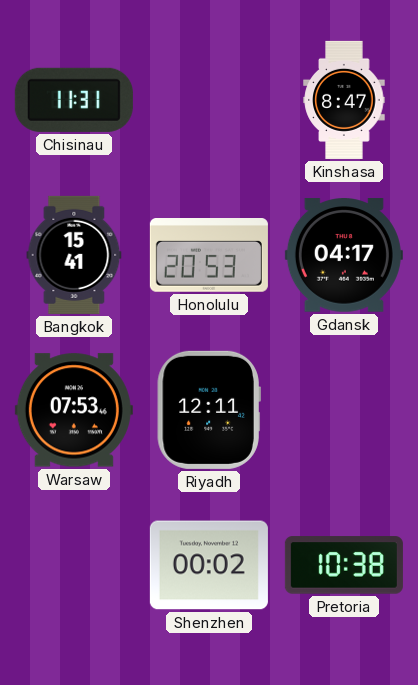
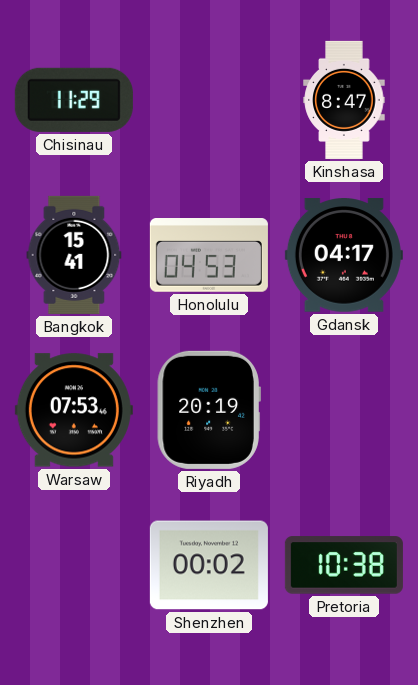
Chisinau: 11:31 -> 11:29 (74, 100)
Honolulu: 20:53 -> 04:53 (209, 256)
Riyadh: 12:11 -> 20:19 (209, 410)
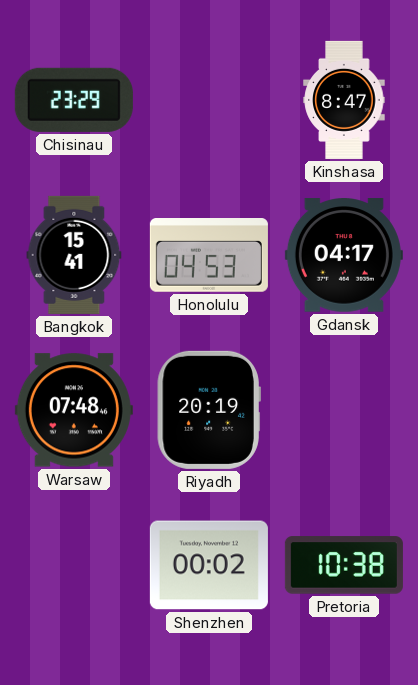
Chisinau: 11:29 -> 23:29 (74, 100)
Warsaw: 07:53 -> 07:48 (74, 410)
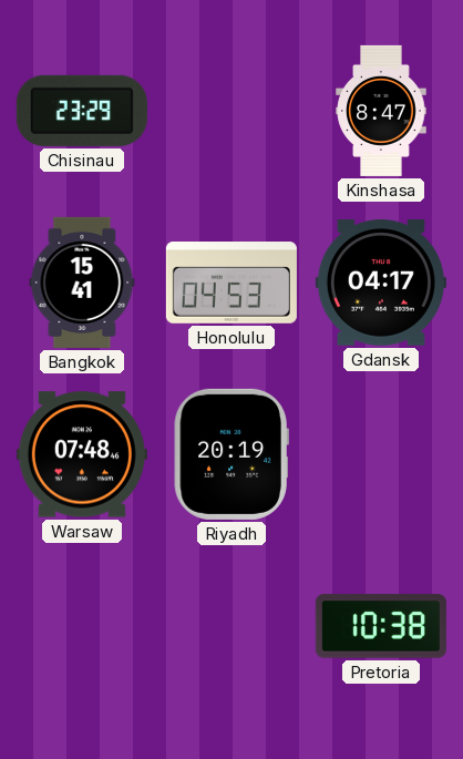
Shenzhen: 00:02 -> none (209, 565)
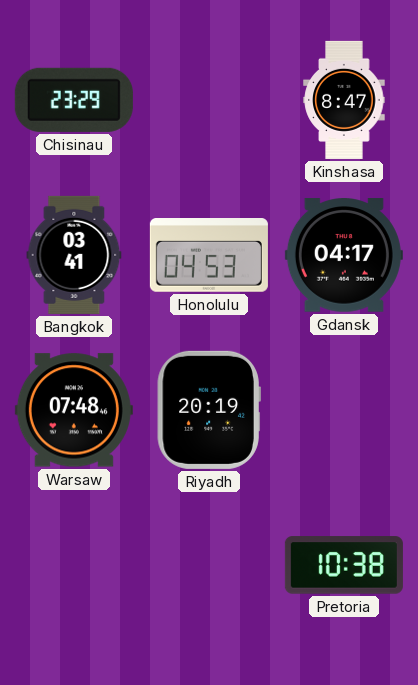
Bangkok: 15:41 -> 03:41 (74, 255)
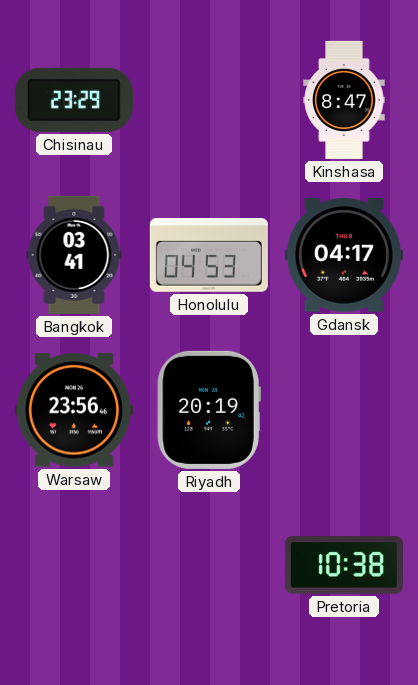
Warsaw: 07:48 -> 23:56 (74, 410)
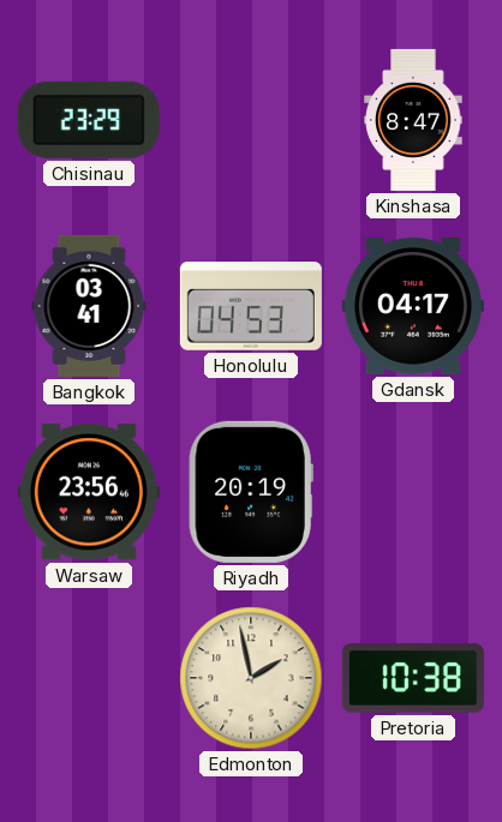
Edmonton: none -> 1:58 (251, 678)
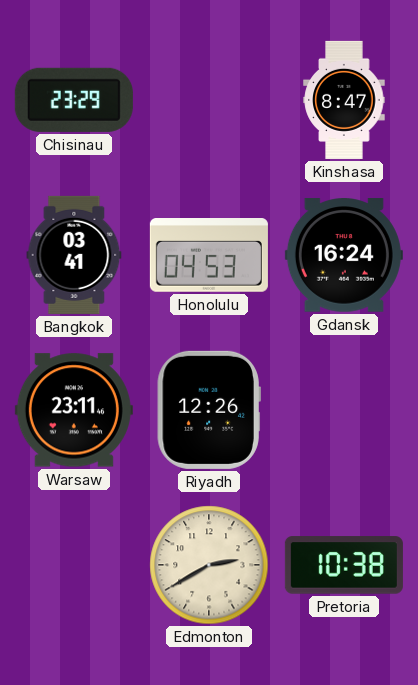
Gdansk: 04:17 -> 16:24 (344, 255)
Warsaw: 23:56 -> 23:11 (74, 410)
Riyadh: 20:19 -> 12:26 (209, 410)
Edmonton: 1:58 -> 2:40 (209, 565)
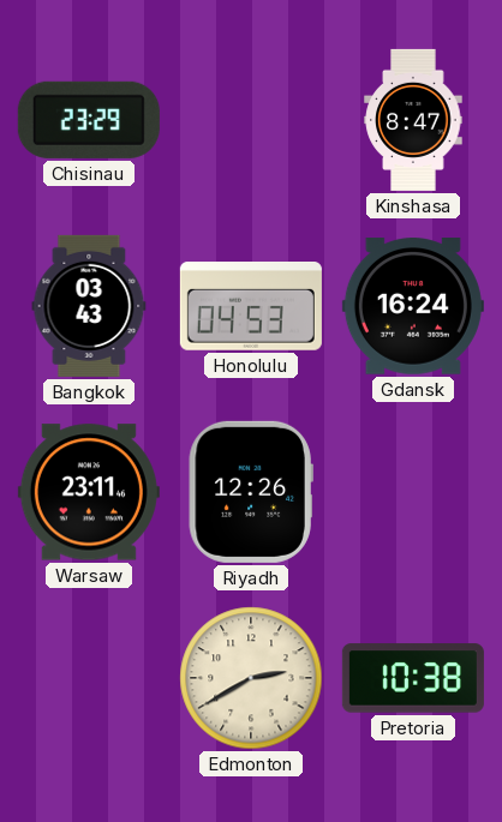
Bangkok: 03:41 -> 03:43 (89, 306)
